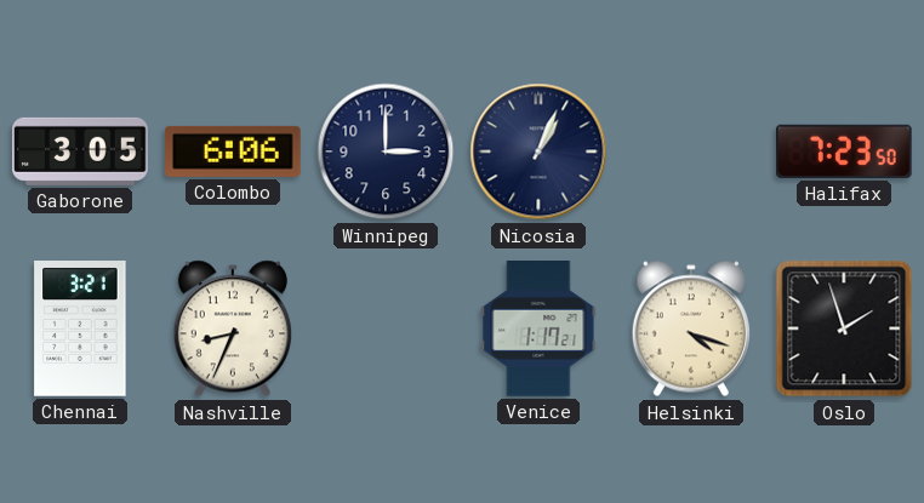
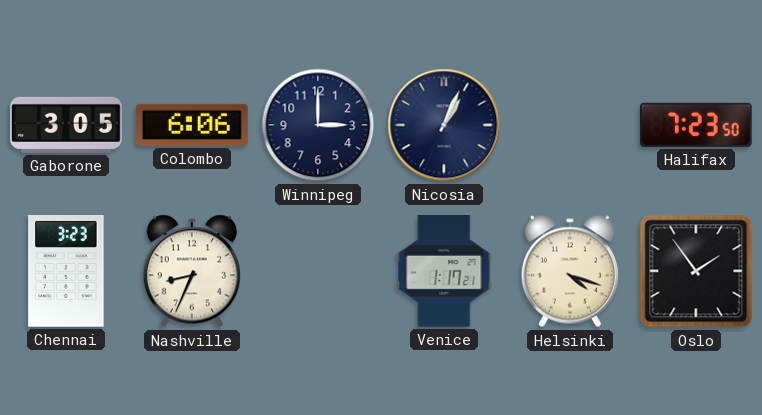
Chennai: 3:21 -> 3:23 (66, 272)
Oslo: 1:57 -> 1:54 (696, 271)
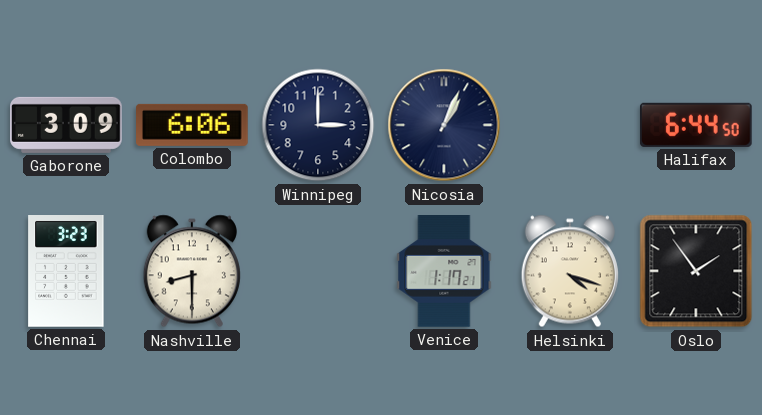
Gaborone: 3:05 -> 3:09 (67, 125)
Halifax: 7:23 -> 6:44 (696, 125)
Nashville: 8:34 -> 8:30 (192, 271)
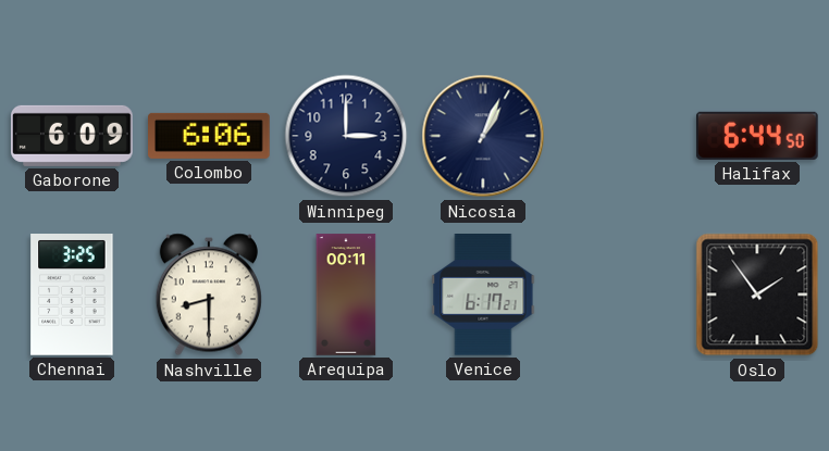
Gaborone: 3:09 -> 6:09 (73, 136)
Chennai: 3:23 -> 3:25 (72, 296)
Arequipa: none -> 00:11 (346, 295)
Venice: 1:17 -> 6:17 (483, 296)
Helsinki: 4:18 -> none (570, 271)
